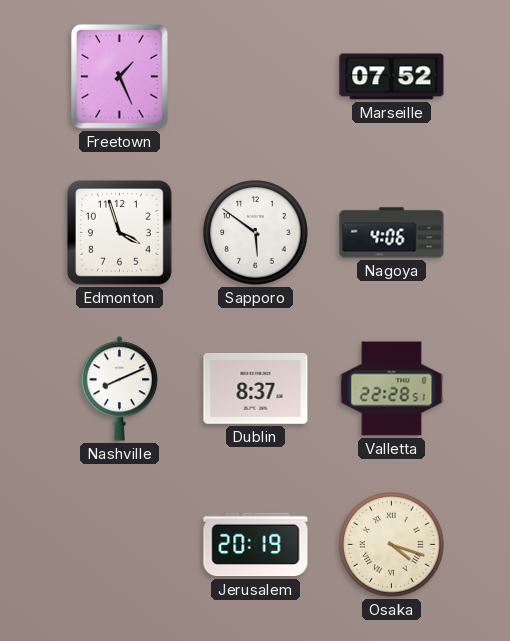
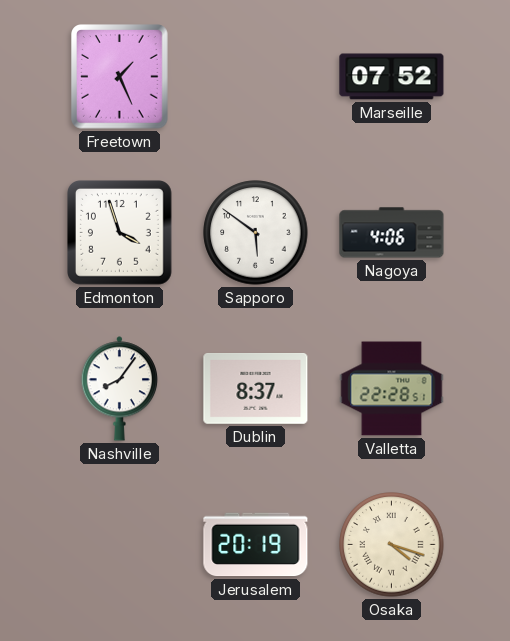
Nashville: 8:11 -> 8:06 (120, 389)
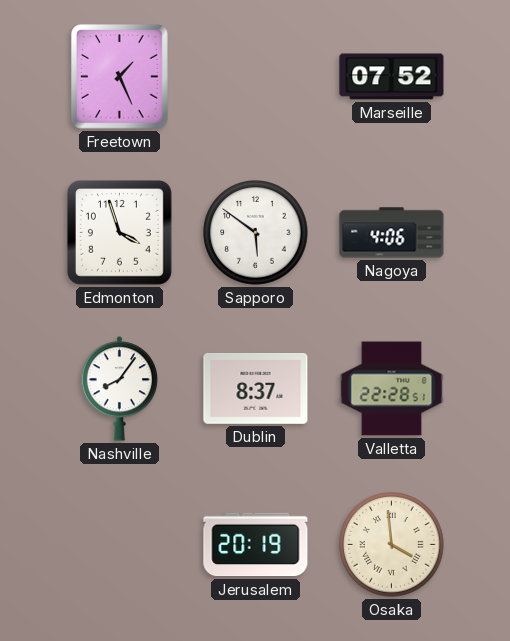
Osaka: 4:18 -> 3:59 (392, 545)
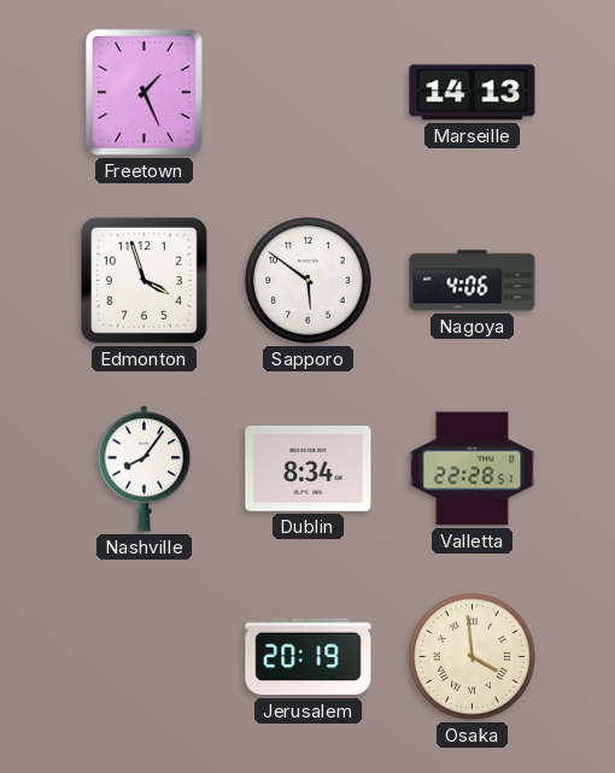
Marseille: 07:52 -> 14:13 (473, 93)
Dublin: 8:37 -> 8:34 (309, 469)
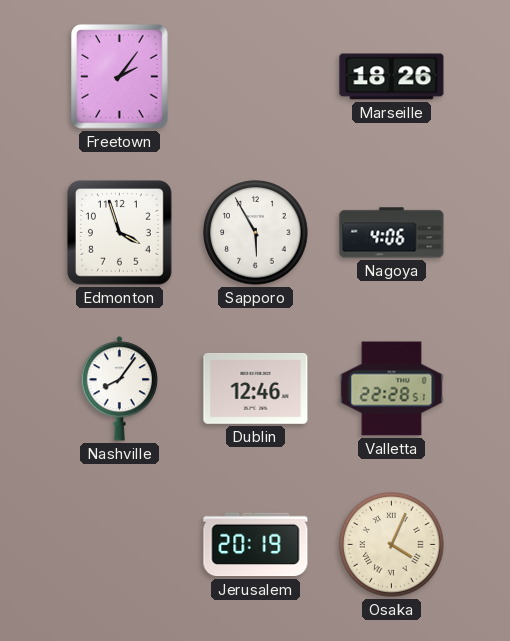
Freetown: 1:26 -> 2:06 (120, 77)
Marseille: 14:13 -> 18:26 (392, 77)
Sapporo: 5:51 -> 5:55 (256, 233)
Dublin: 8:34 -> 12:46 (256, 389)
Osaka: 3:59 -> 4:04 (392, 545)
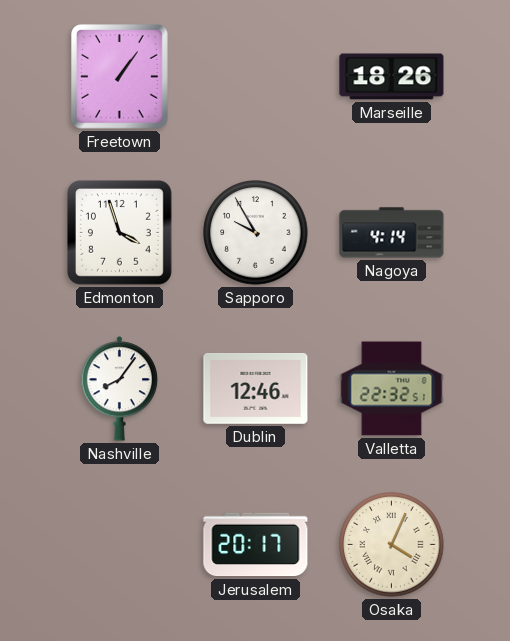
Freetown: 2:06 -> 1:06 (120, 77)
Sapporo: 5:55 -> 9:55 (256, 233)
Nagoya: 4:06 -> 4:14 (392, 233)
Valletta: 22:28 -> 22:32 (392, 389)
Jerusalem: 20:19 -> 20:17 (256, 545)
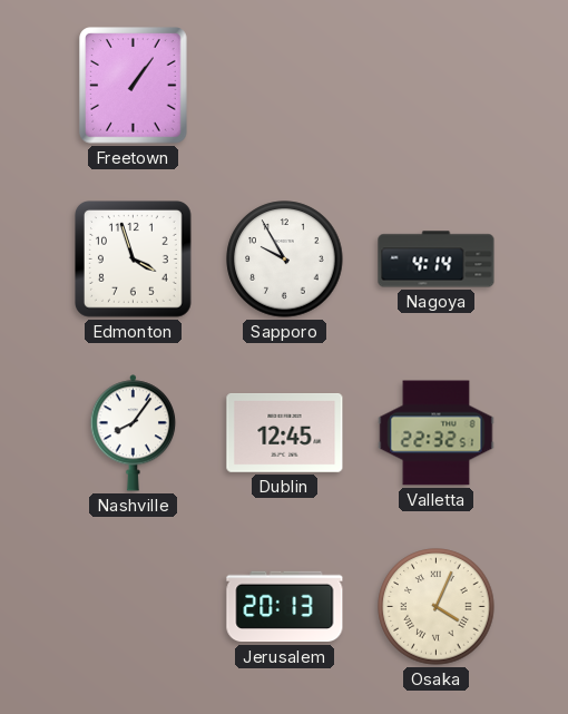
Marseille: 18:26 -> none (392, 77)
Dublin: 12:46 -> 12:45 (285, 433)
Jerusalem: 20:17 -> 20:13 (285, 607)
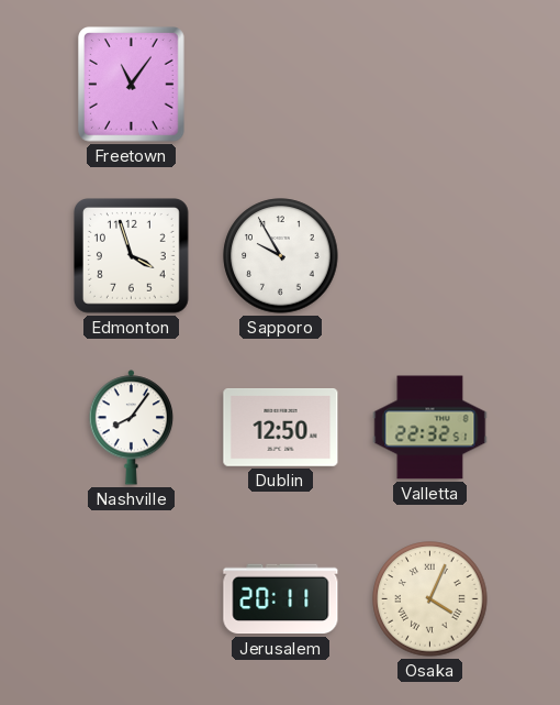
Freetown: 1:06 -> 11:06 (132, 85)
Nagoya: 4:14 -> none (437, 260)
Dublin: 12:45 -> 12:50 (281, 428)
Jerusalem: 20:13 -> 20:11 (281, 599)
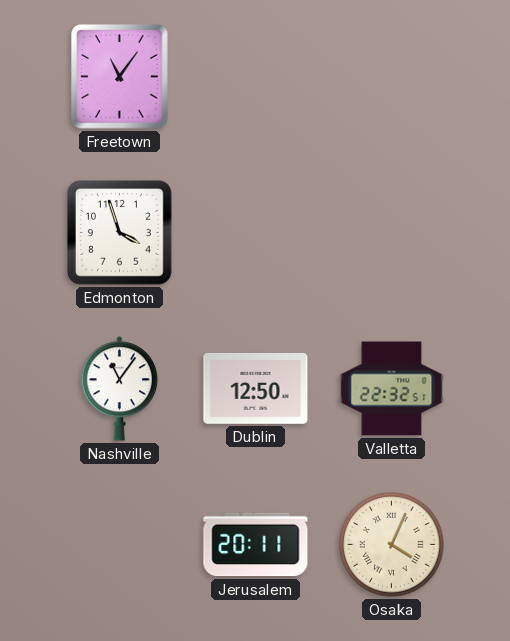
Sapporo: 9:55 -> none (281, 256)
Nashville: 8:06 -> 11:06 (120, 389)
